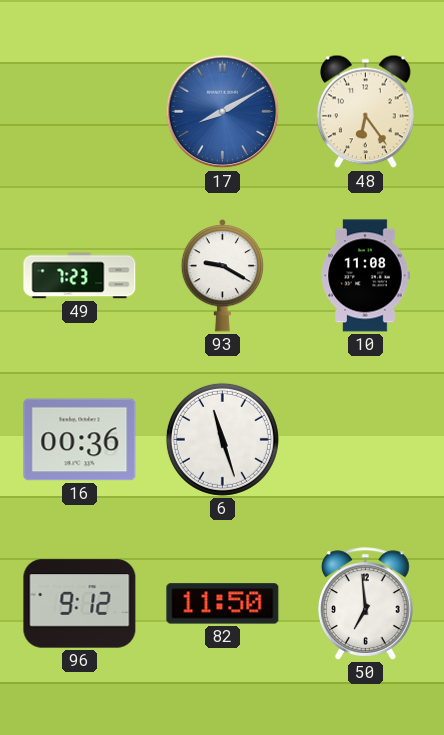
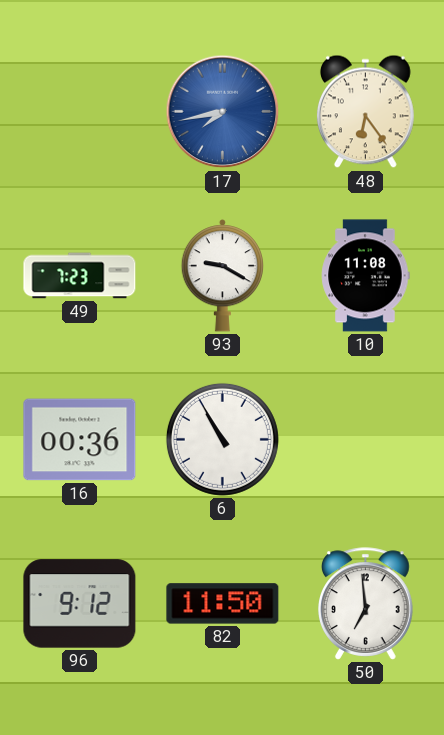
17: 8:10 -> 7:43 (223, 112)
6: 11:27 -> 10:55 (222, 439)
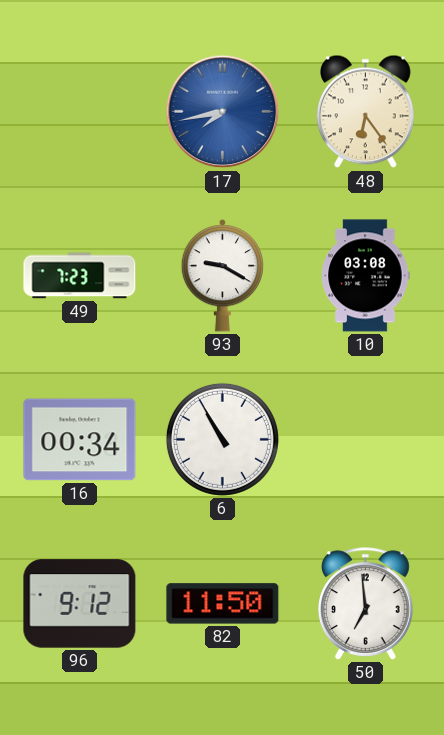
10: 11:08 -> 03:08 (365, 276)
16: 00:36 -> 00:34 (80, 440)
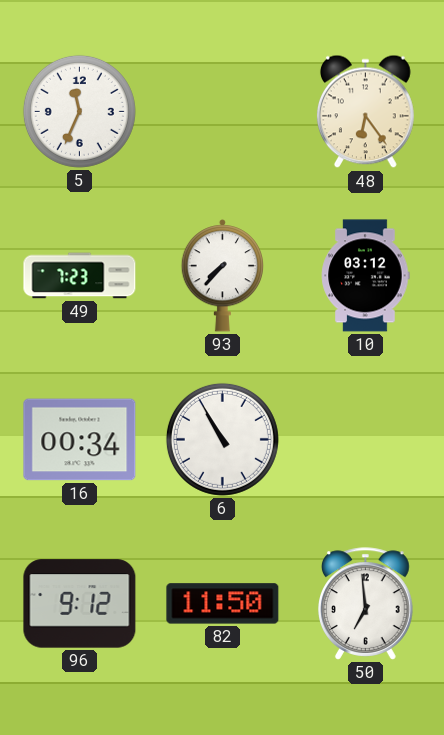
5: none -> 11:34 (79, 111)
17: 7:43 -> none (223, 112)
93: 9:20 -> 7:37 (222, 276)
10: 03:08 -> 03:12 (365, 276)
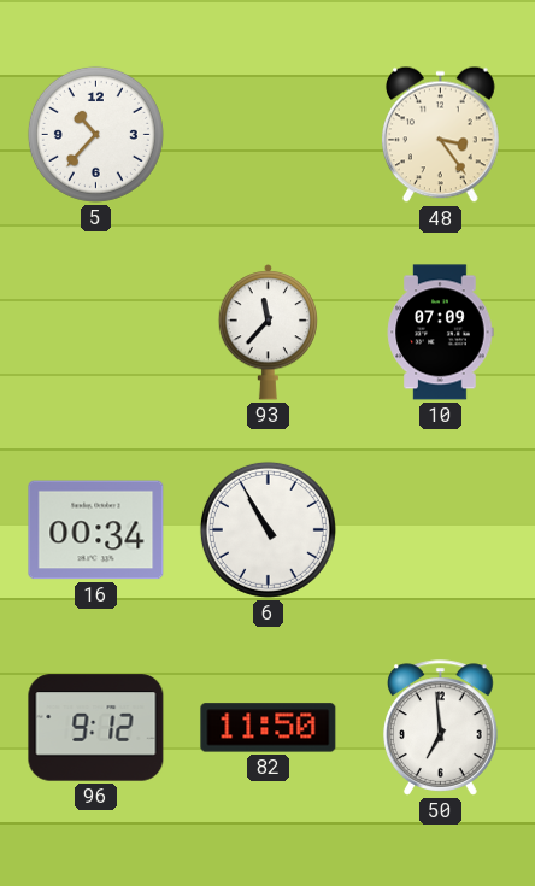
5: 11:34 -> 10:37 (95, 134)
48: 6:24 -> 3:24 (441, 135)
49: 7:23 -> none (80, 276)
93: 7:37 -> 11:37 (267, 333)
10: 03:12 -> 07:09 (440, 333)
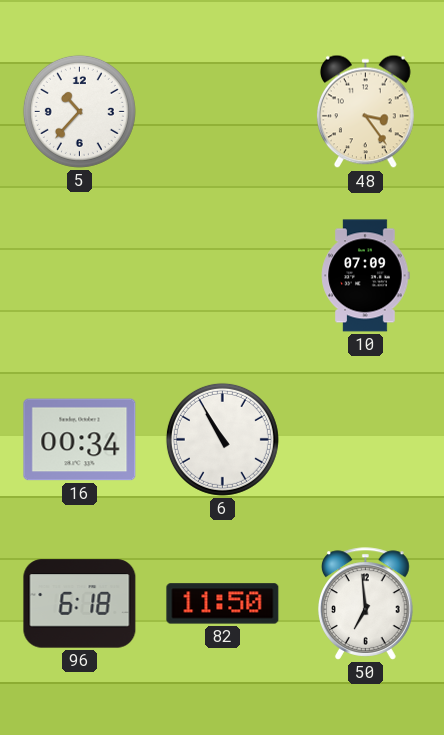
93: 11:37 -> none (267, 333)
96: 9:12 -> 6:18 (80, 604)
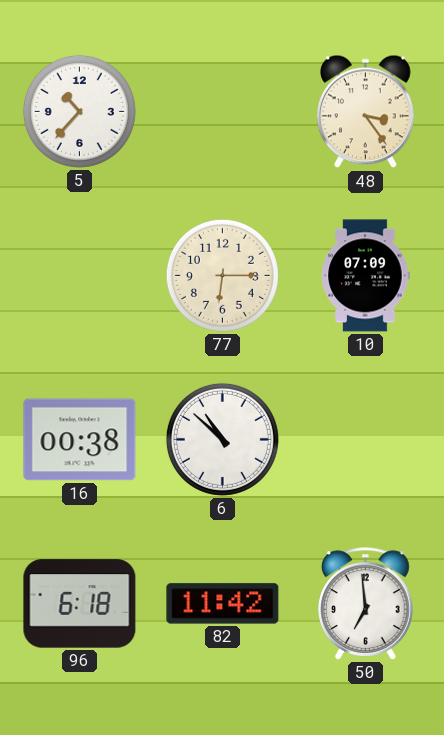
77: none -> 6:15 (222, 275)
16: 00:34 -> 00:38 (80, 440)
6: 10:55 -> 10:52 (222, 439)
82: 11:50 -> 11:42 (223, 604)
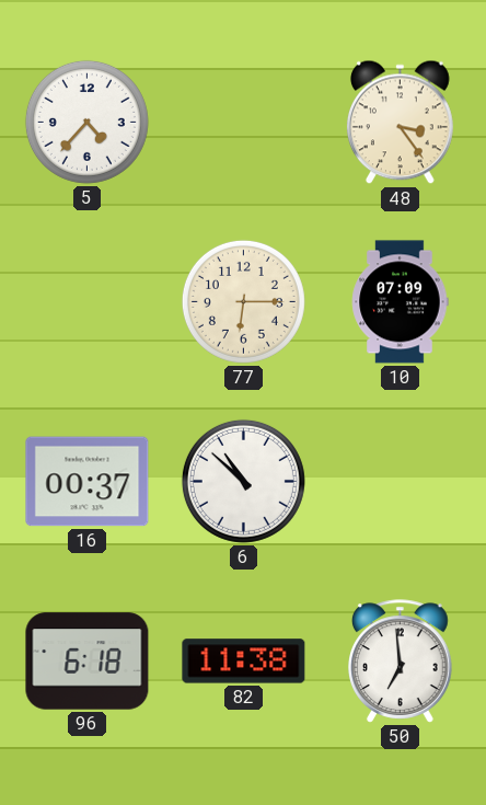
5: 10:37 -> 4:37 (86, 122)
16: 00:38 -> 00:37 (88, 482)
82: 11:42 -> 11:38 (244, 662)
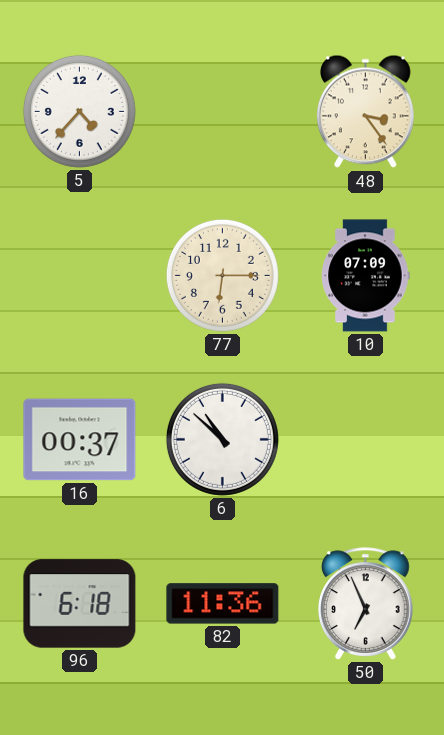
82: 11:38 -> 11:36 (223, 604)
50: 6:59 -> 6:56 (366, 604)
